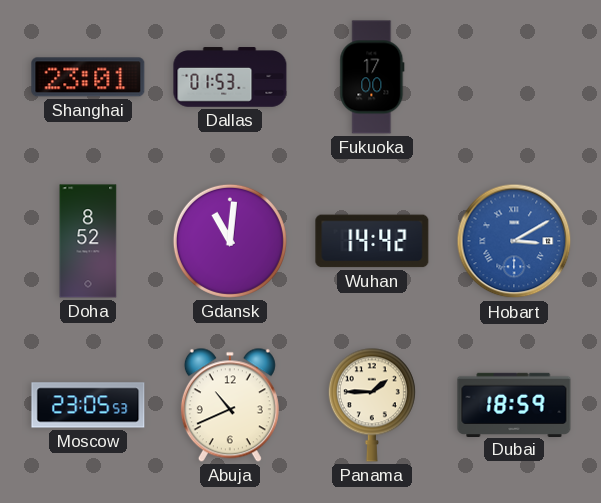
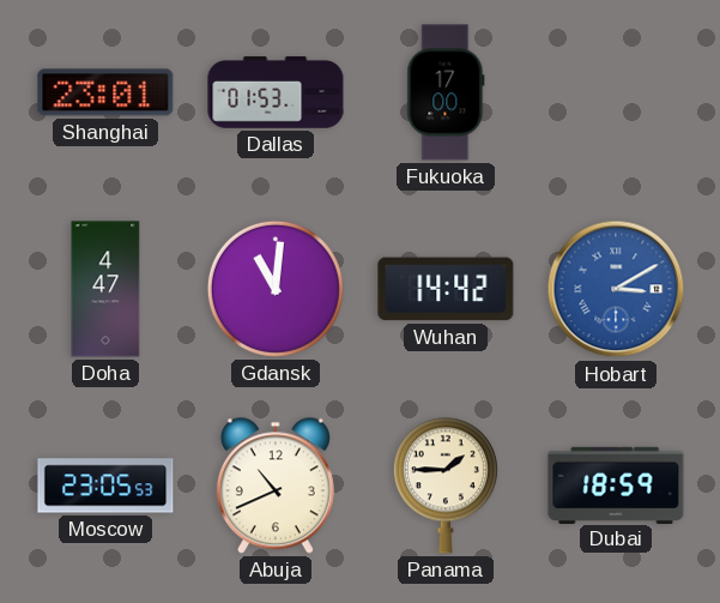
Doha: 8:52 -> 4:47 (105, 289)
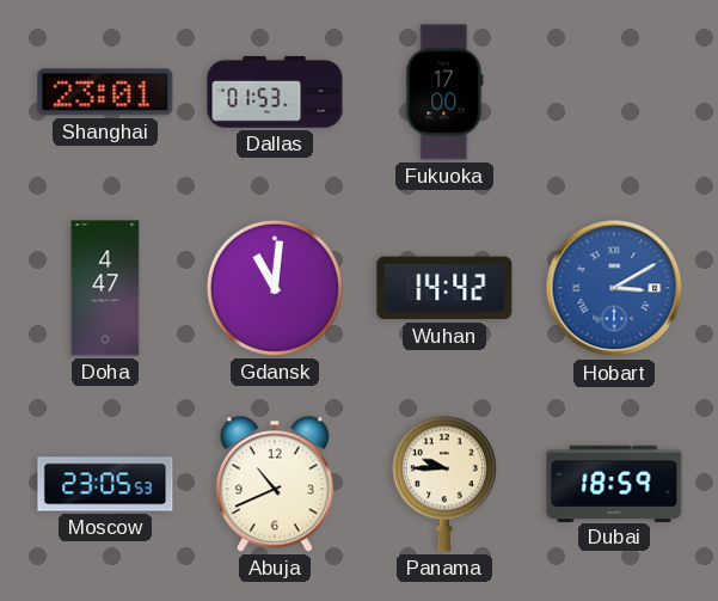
Panama: 1:45 -> 9:45 (444, 484)
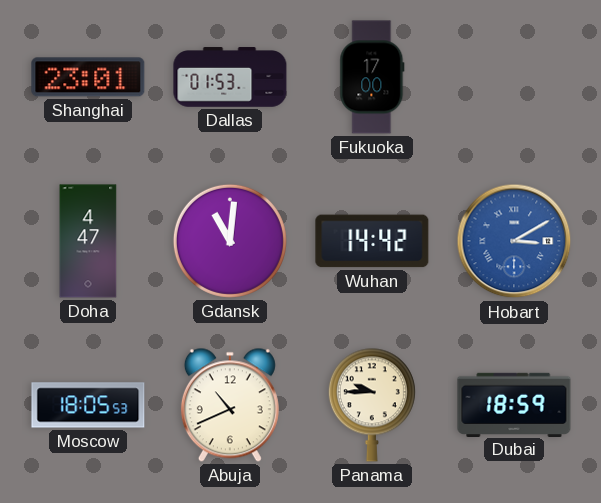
Moscow: 23:05 -> 18:05 (88, 405)
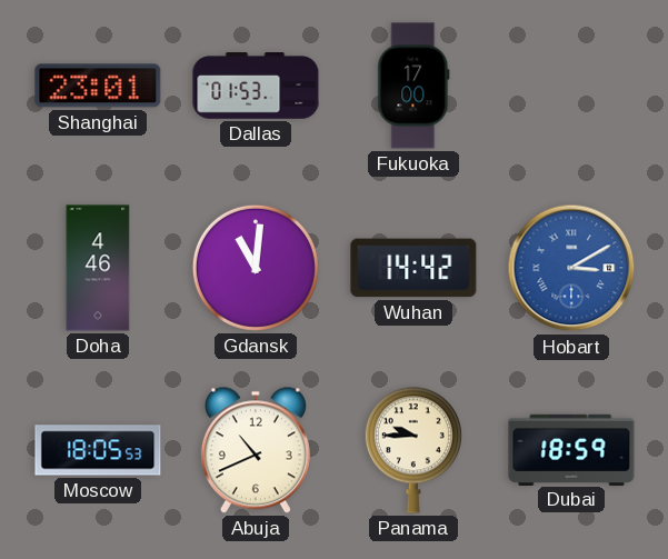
Doha: 4:47 -> 4:46 (98, 268)
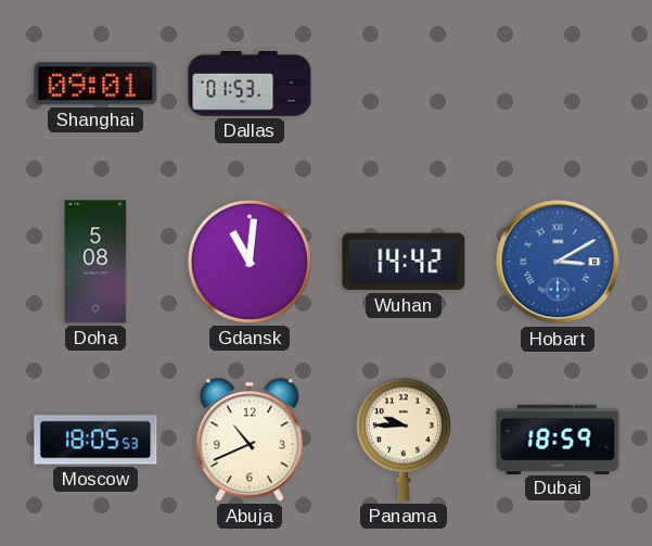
Shanghai: 23:01 -> 09:01 (95, 84)
Fukuoka: 17:00 -> none (413, 86)
Doha: 4:46 -> 5:08 (95, 262)
